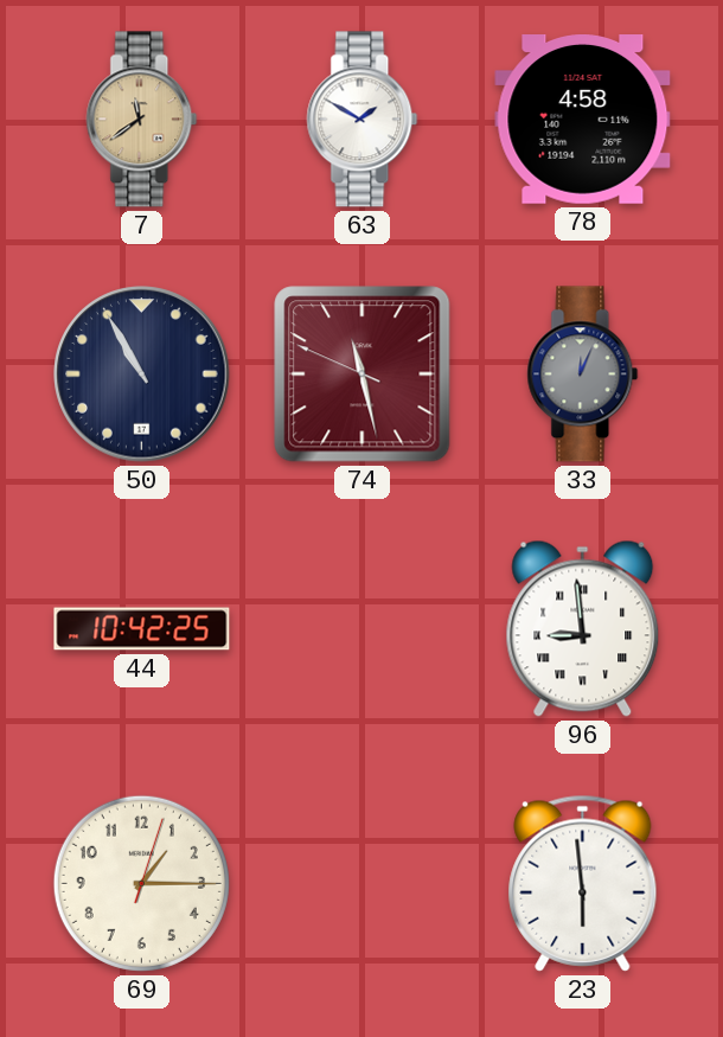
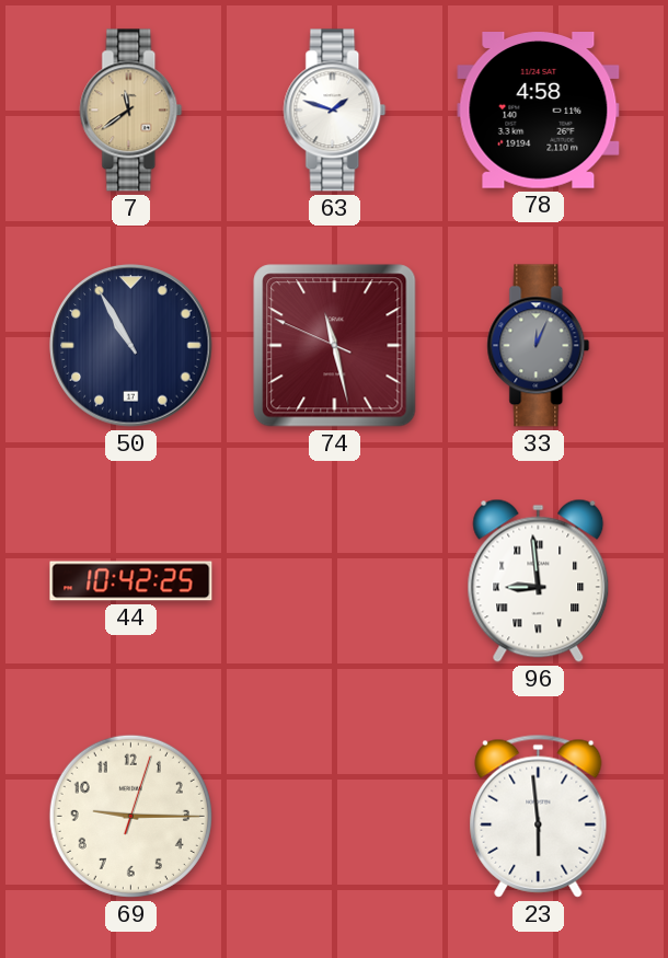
63: 1:50 -> 1:48 (335, 111)
69: 1:15 -> 9:15 (130, 816)
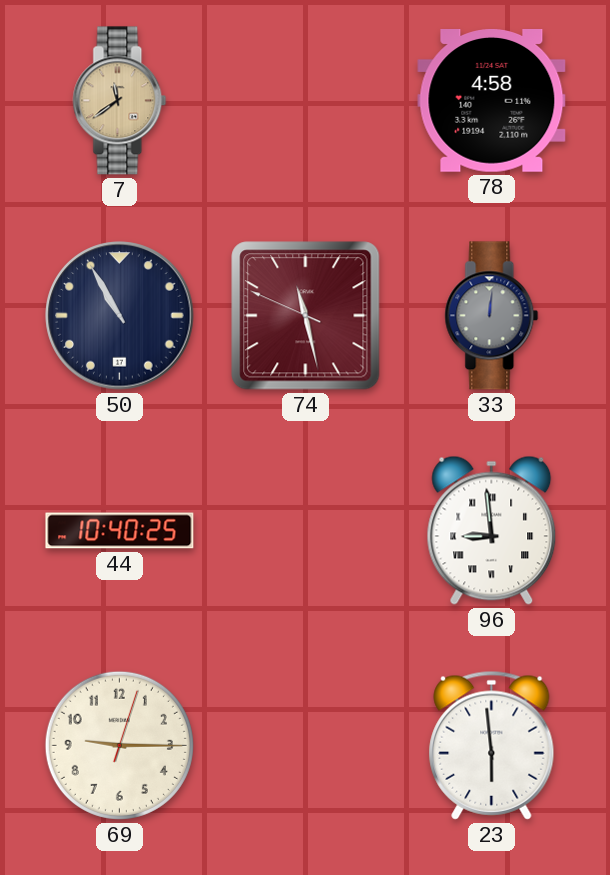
63: 1:48 -> none (335, 111)
33: 12:04 -> 12:01 (492, 316)
44: 10:42 -> 10:40 (120, 531)
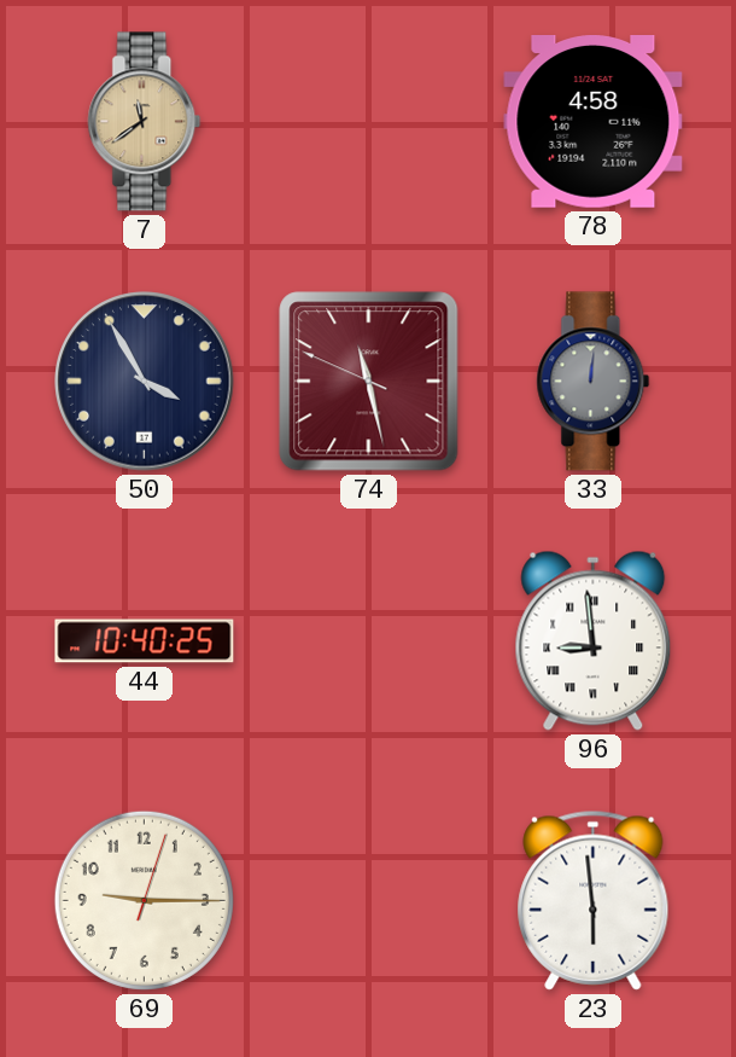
50: 10:55 -> 3:55 (145, 382)
